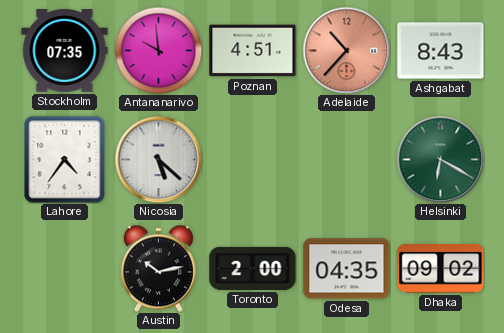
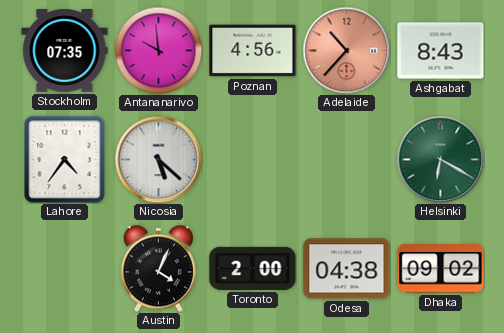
Poznan: 4:51 -> 4:56 (253, 51)
Austin: 10:13 -> 4:04 (158, 268)
Odesa: 04:35 -> 04:38 (347, 269)
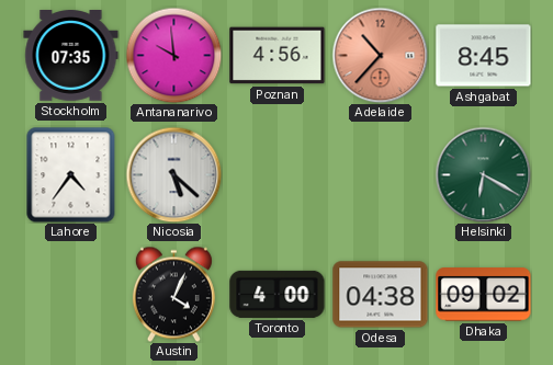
Ashgabat: 8:43 -> 8:45 (484, 56)
Toronto: 2:00 -> 4:00 (278, 294)
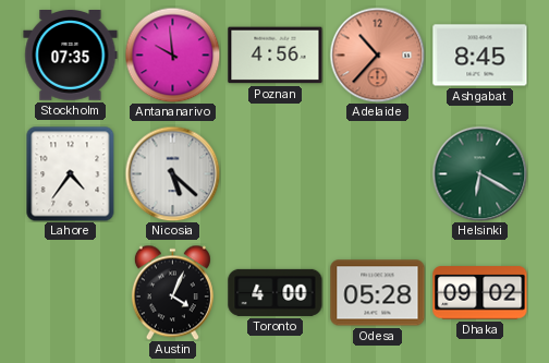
Odesa: 04:38 -> 05:28 (378, 293)
